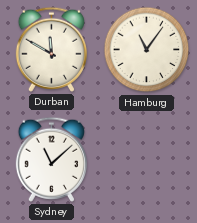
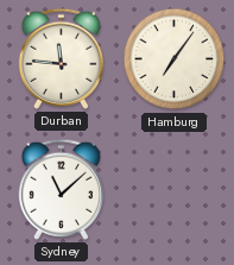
Durban: 11:50 -> 11:46 (61, 58)
Hamburg: 11:06 -> 7:06 (175, 59)
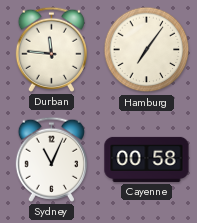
Sydney: 11:08 -> 11:04 (51, 159)
Cayenne: none -> 00:58 (147, 159)
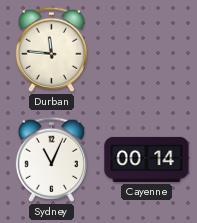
Hamburg: 7:06 -> none (147, 50)
Cayenne: 00:58 -> 00:14 (147, 159)
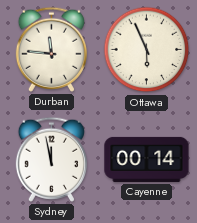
Ottawa: none -> 5:56 (147, 50)
Sydney: 11:04 -> 11:58 (51, 159)
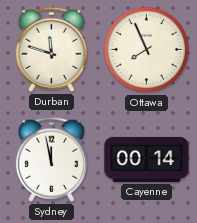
Durban: 11:46 -> 11:48 (51, 49)
Ottawa: 5:56 -> 7:56 (147, 50)
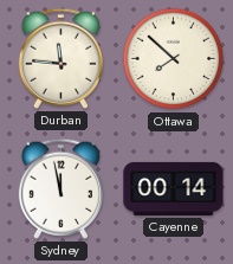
Durban: 11:48 -> 11:46 (60, 58)
Ottawa: 7:56 -> 7:52 (174, 59)
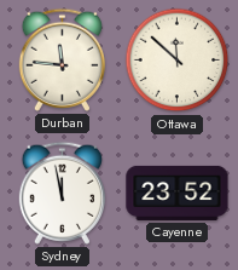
Ottawa: 7:52 -> 11:52 (178, 61)
Cayenne: 00:14 -> 23:52 (178, 193)
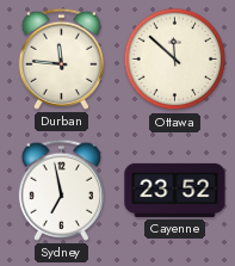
Sydney: 11:58 -> 6:58 (61, 190)
